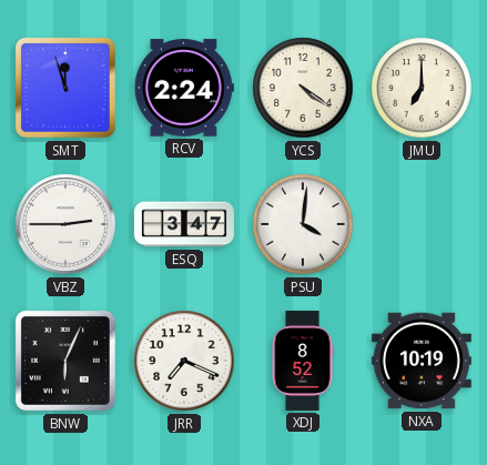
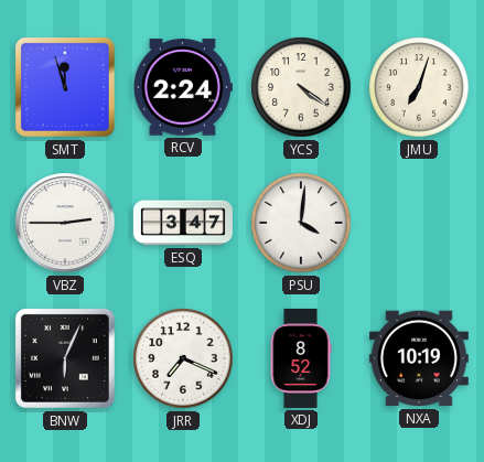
JMU: 7:00 -> 7:03 (419, 87)
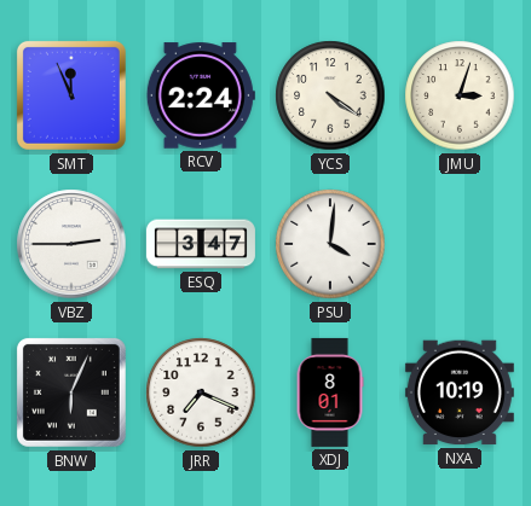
SMT: 11:57 -> 11:56 (71, 95)
JMU: 7:03 -> 3:03 (460, 95)
XDJ: 8:52 -> 8:01 (330, 392)
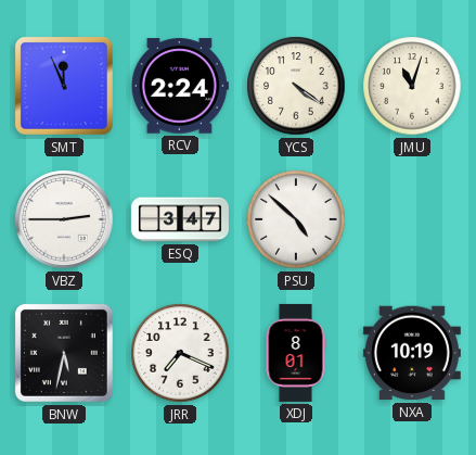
JMU: 3:03 -> 11:03 (412, 86)
PSU: 4:01 -> 4:52 (296, 219)
BNW: 6:04 -> 5:32 (64, 353)
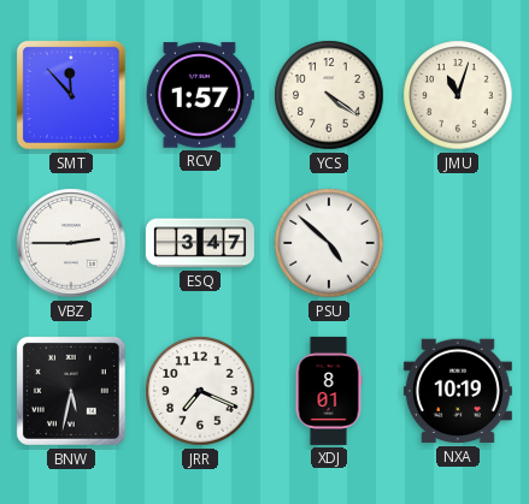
SMT: 11:56 -> 11:53 (71, 95)
RCV: 2:24 -> 1:57 (200, 95)
